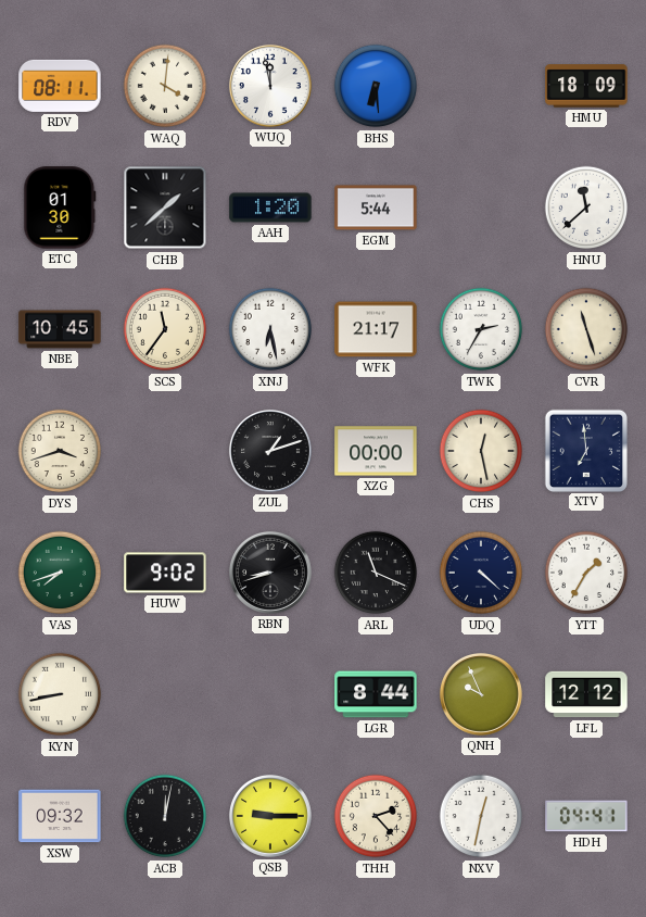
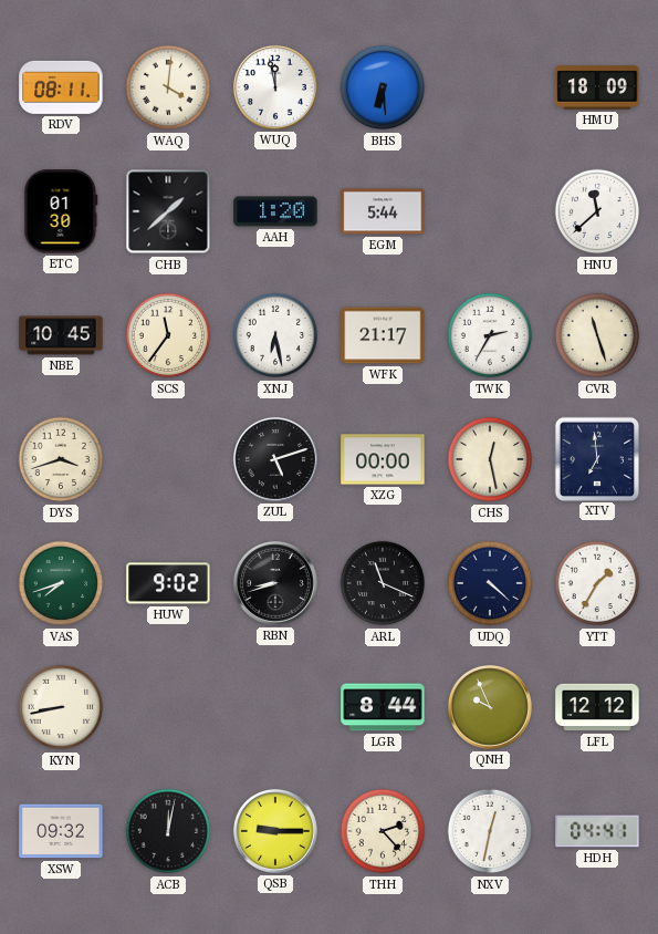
ZUL: 1:12 -> 5:12 (275, 459)
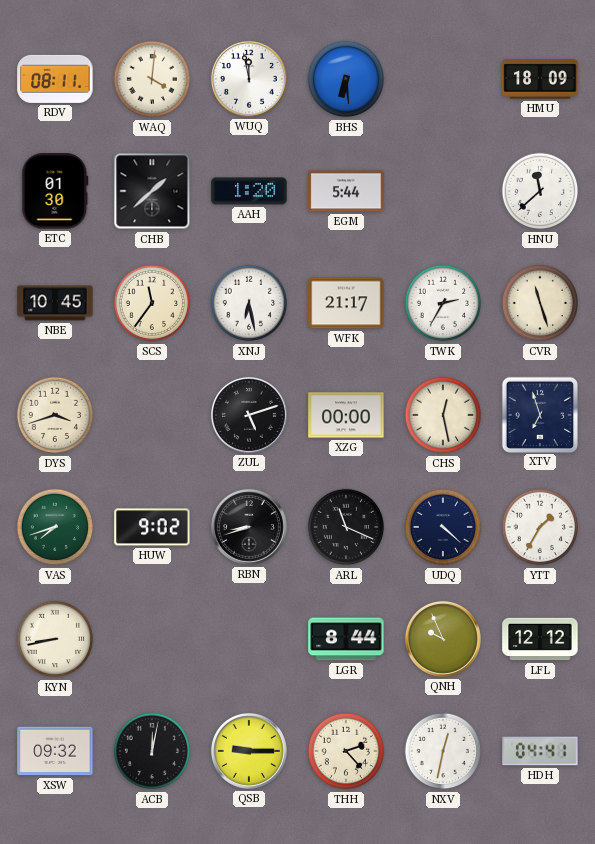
XTV: 6:59 -> 6:57 (539, 414)
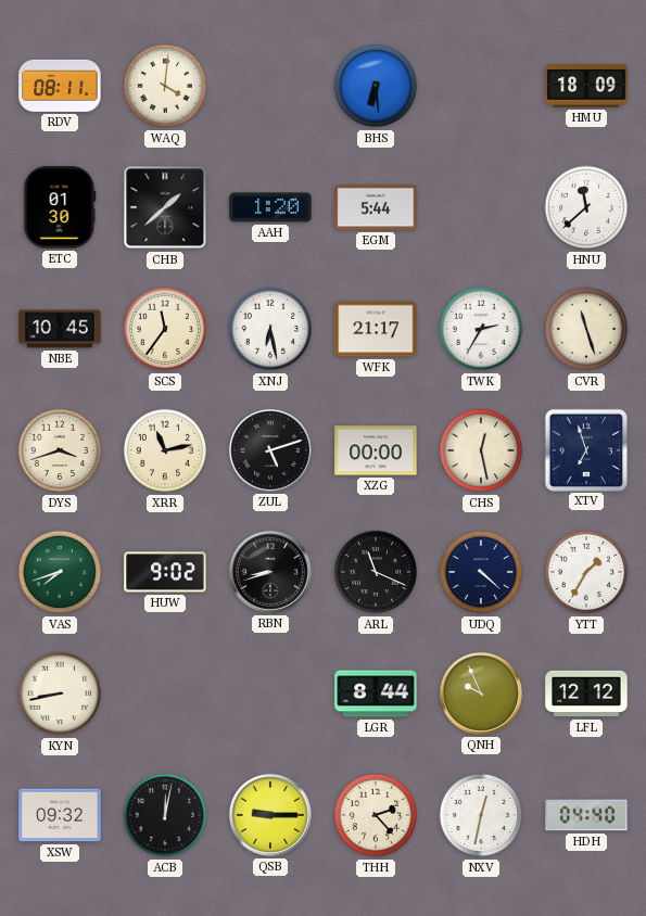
WUQ: 11:58 -> none (249, 79)
XRR: none -> 11:13 (165, 450)
HDH: 04:41 -> 04:40 (586, 815)
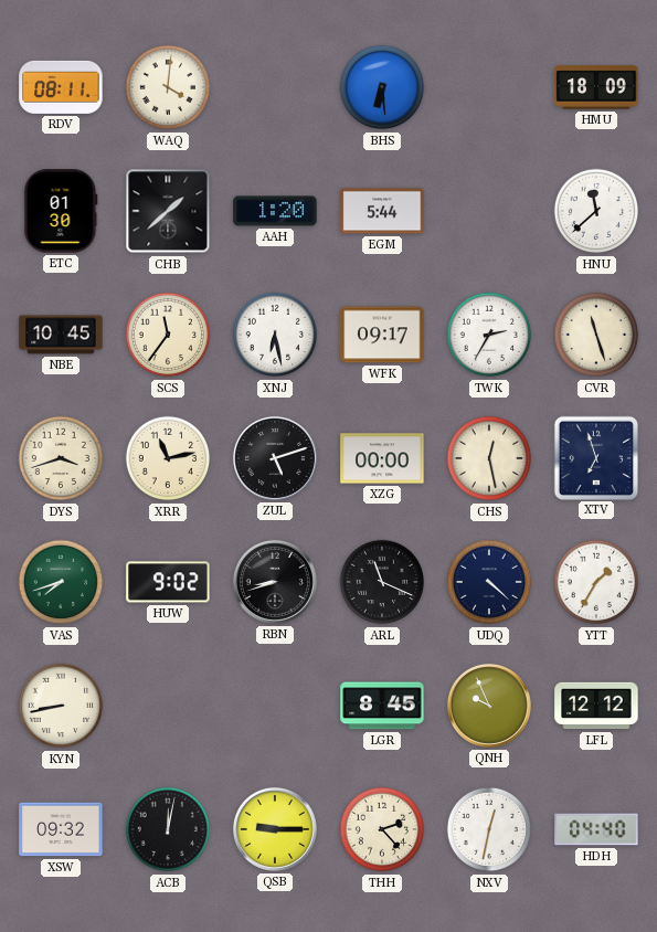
WFK: 21:17 -> 09:17 (382, 335)
LGR: 8:44 -> 8:45 (382, 706)
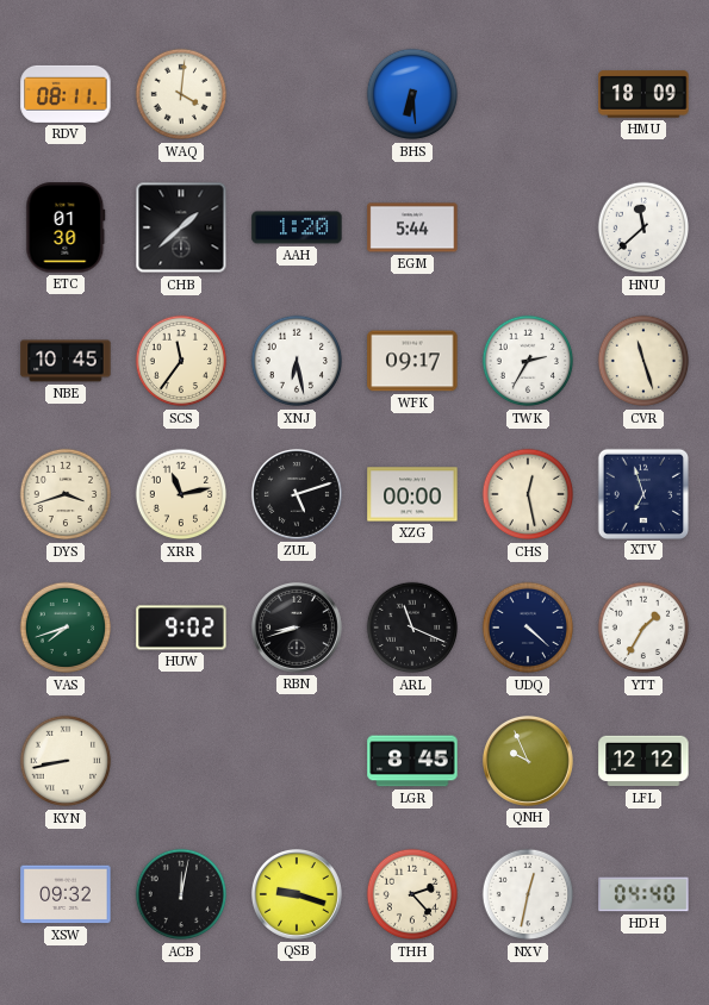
QSB: 9:15 -> 9:18 (297, 894)
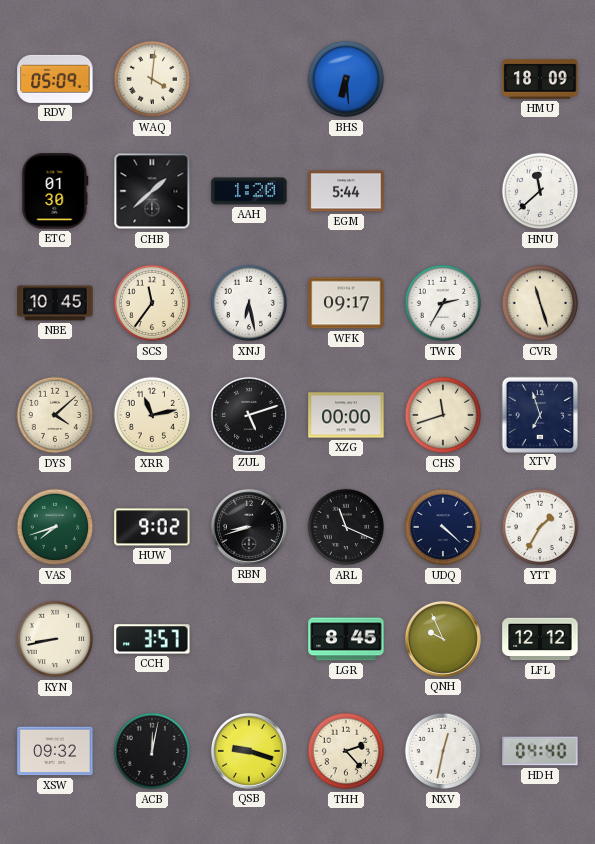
RDV: 08:11 -> 05:09 (55, 79)
DYS: 3:42 -> 4:08 (55, 415)
CHS: 12:28 -> 11:42 (443, 415)
CCH: none -> 3:57 (152, 639)
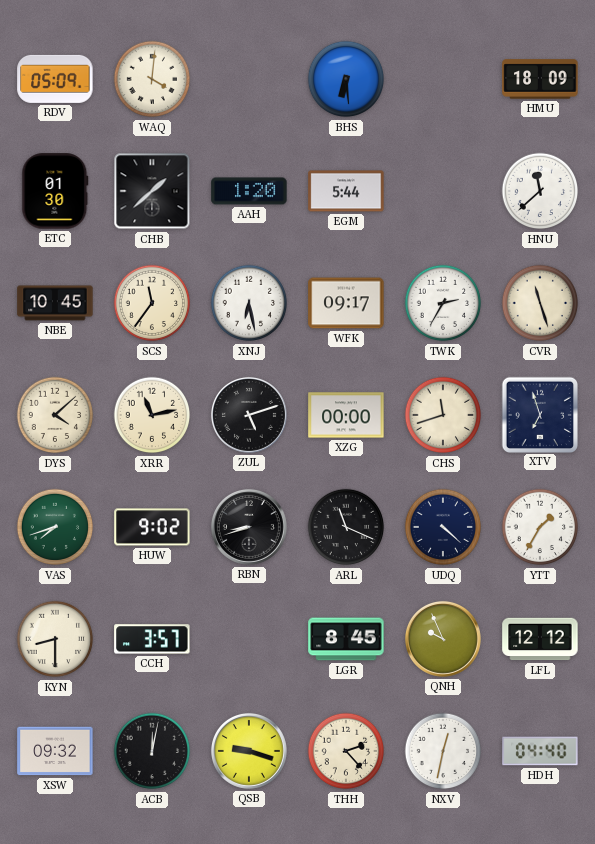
KYN: 8:43 -> 8:30 (55, 639)
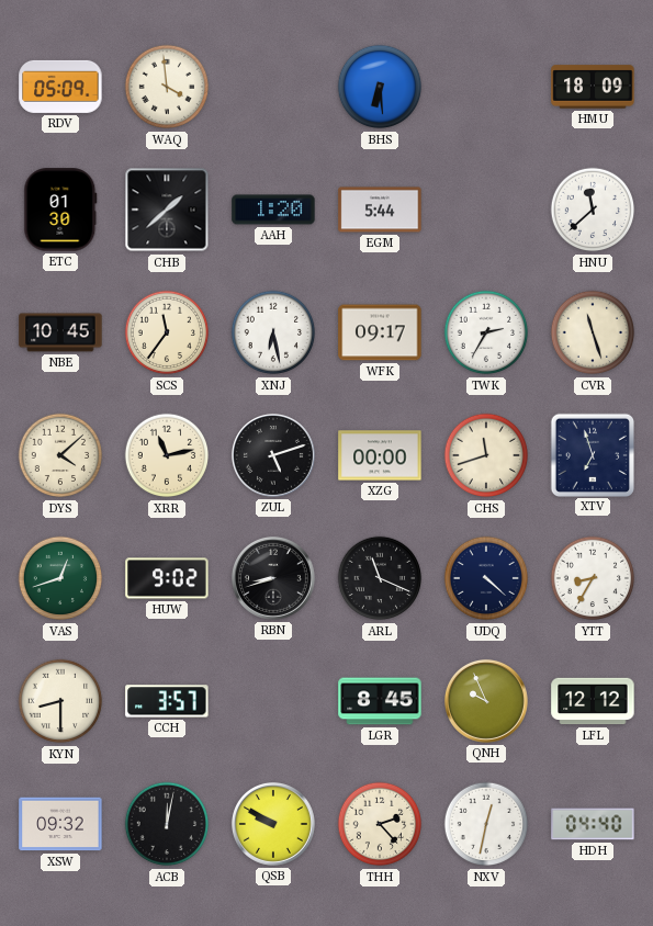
WAQ: 4:01 -> 3:59 (167, 87)
VAS: 7:42 -> 12:42 (60, 578)
YTT: 1:35 -> 8:35 (593, 578)
QSB: 9:18 -> 9:50 (273, 824)
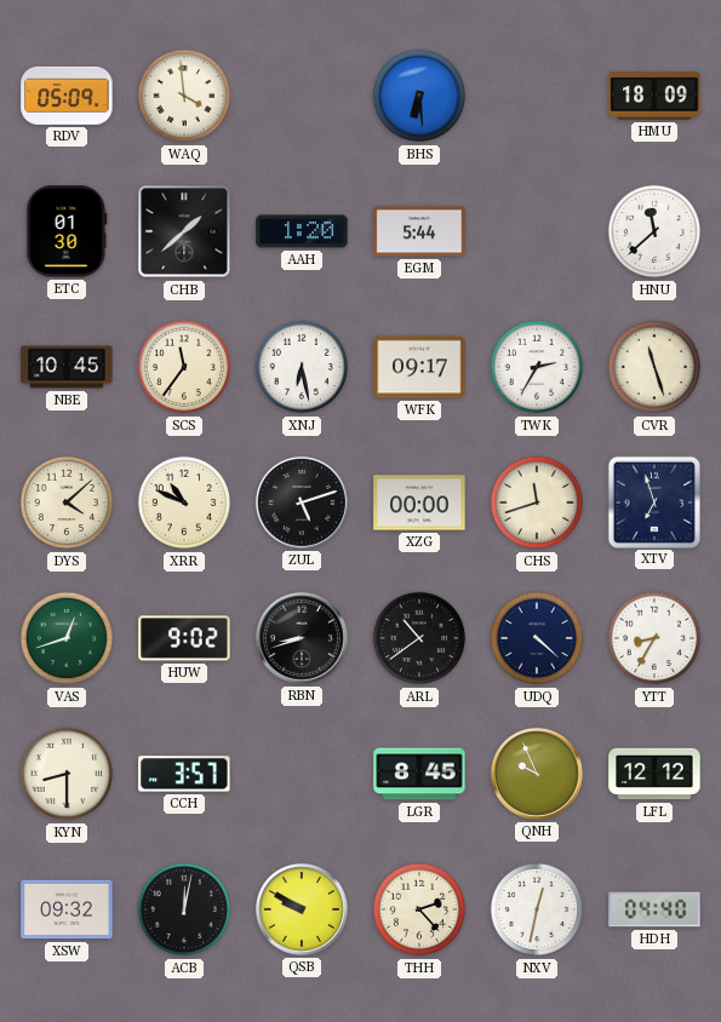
XRR: 11:13 -> 10:49 (184, 503)
ARL: 11:19 -> 10:39 (419, 638)
